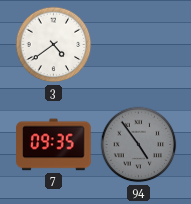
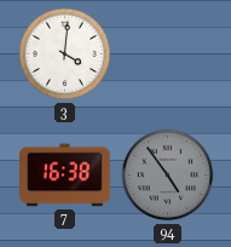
3: 4:39 -> 4:01 (65, 54)
7: 09:35 -> 16:38 (65, 176)
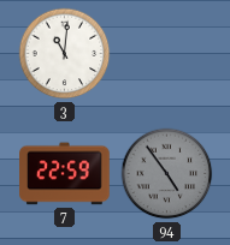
3: 4:01 -> 11:01 (65, 54)
7: 16:38 -> 22:59 (65, 174)
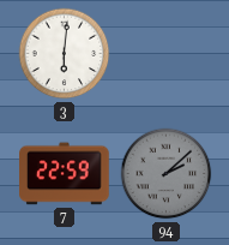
3: 11:01 -> 6:01 (65, 54)
94: 4:54 -> 2:08 (167, 174)
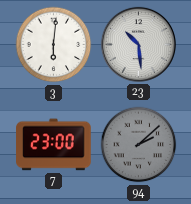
23: none -> 10:29 (138, 44)
7: 22:59 -> 23:00 (54, 145)
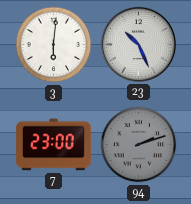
23: 10:29 -> 10:26 (138, 44)
94: 2:08 -> 2:12 (139, 145)
